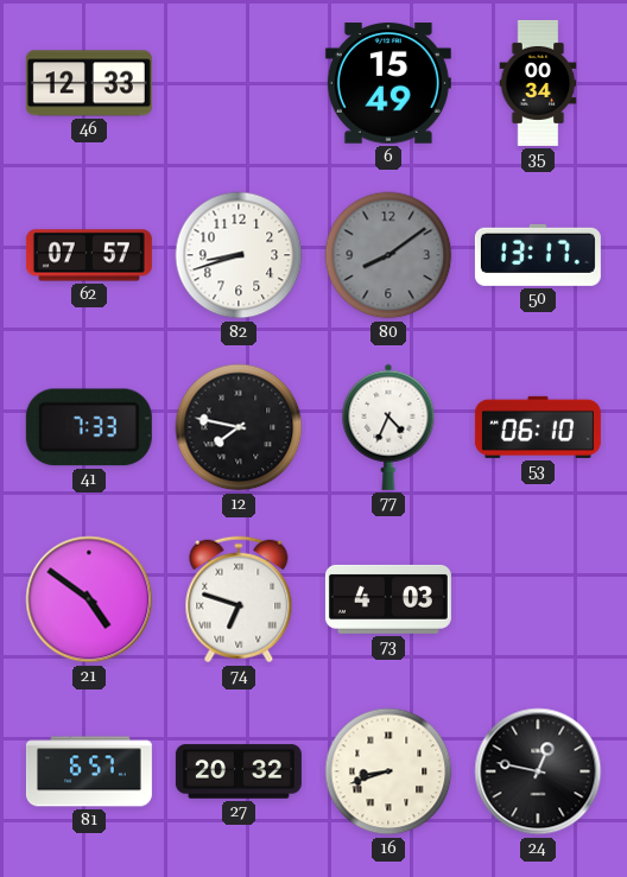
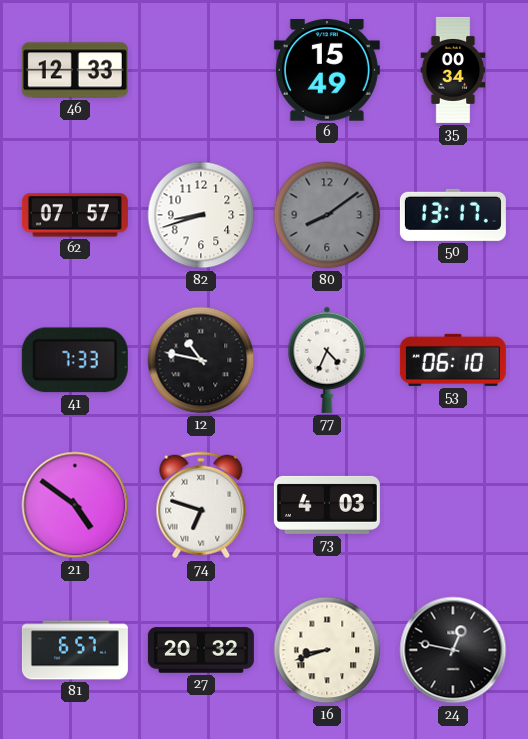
12: 7:47 -> 10:47 (201, 360)
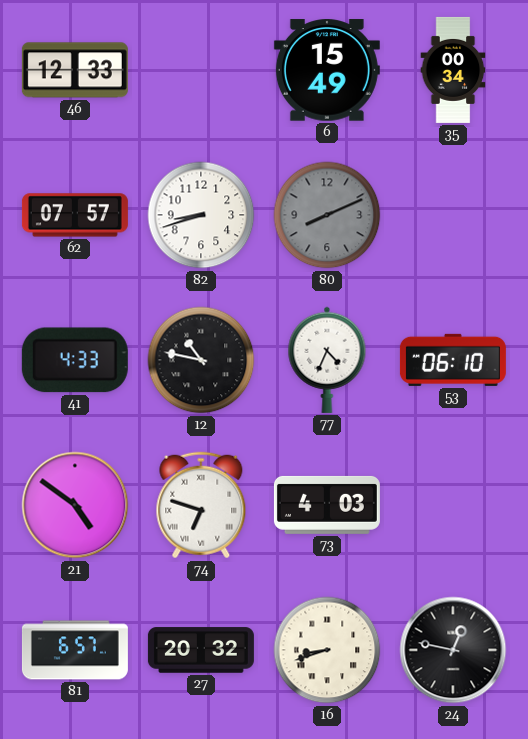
80: 8:09 -> 8:11 (327, 215)
50: 13:17 -> none (453, 215)
41: 7:33 -> 4:33 (75, 360)
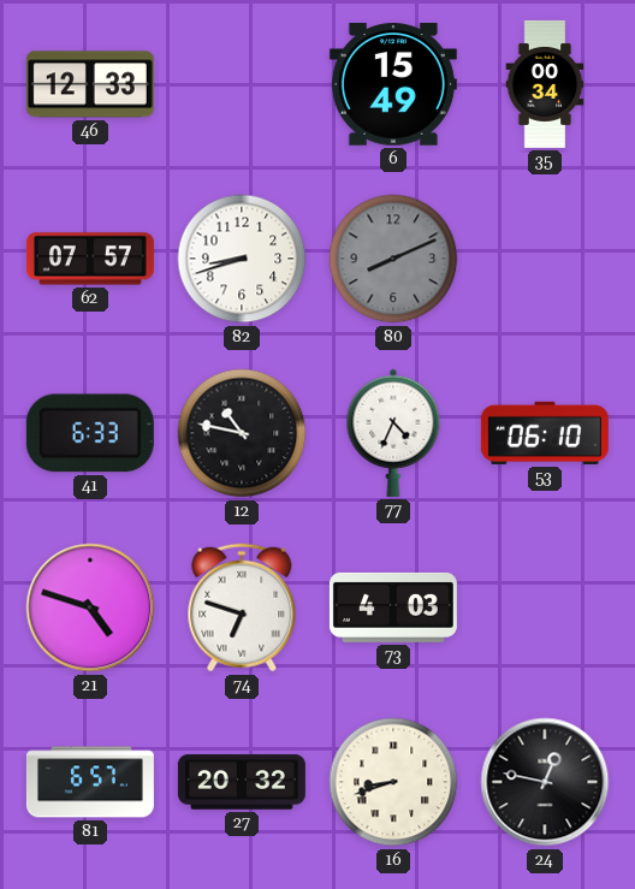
41: 4:33 -> 6:33 (90, 433)
21: 4:51 -> 4:48 (90, 608)
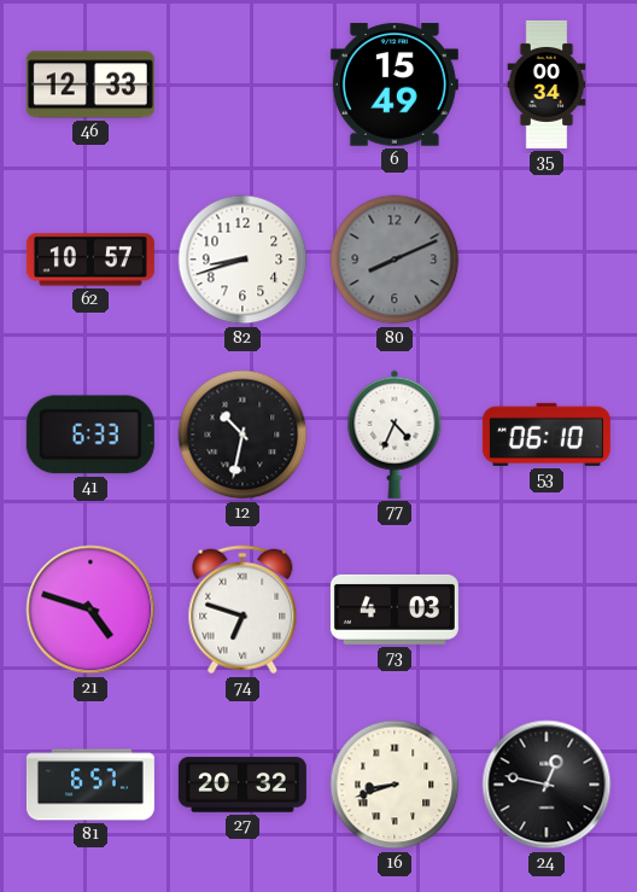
62: 07:57 -> 10:57 (90, 260)
12: 10:47 -> 10:32 (242, 435)
